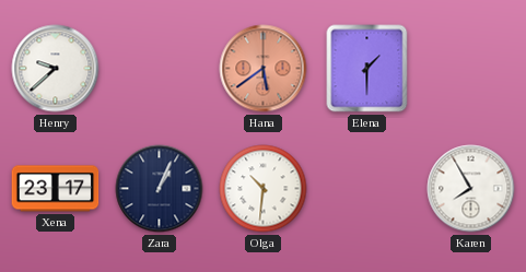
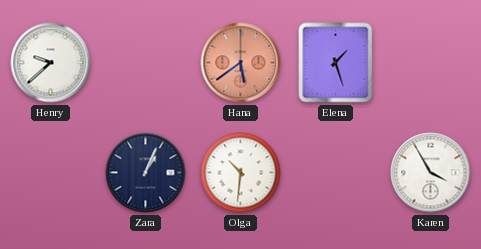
Elena: 1:30 -> 1:27 (336, 63)
Xena: 23:17 -> none (56, 189)
Karen: 7:55 -> 3:55 (431, 173)
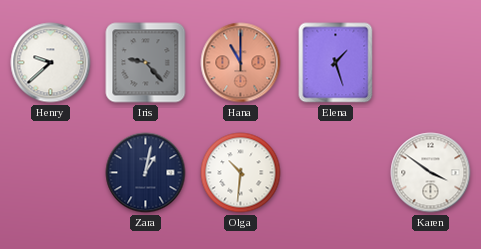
Iris: none -> 9:23 (146, 63)
Hana: 5:39 -> 11:00 (241, 63)
Zara: 1:04 -> 1:02 (146, 173)
Karen: 3:55 -> 3:51 (431, 173)
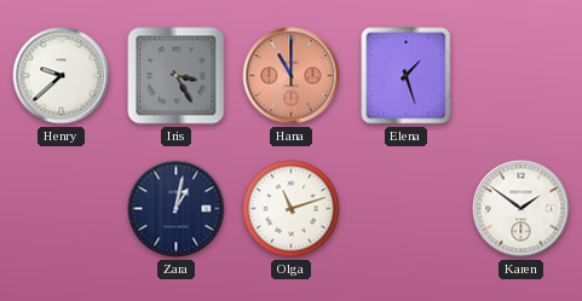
Iris: 9:23 -> 3:25 (177, 76)
Olga: 10:31 -> 11:12 (292, 209)
Karen: 3:51 -> 1:51 (522, 209)
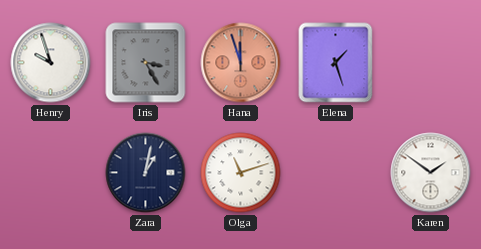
Henry: 9:38 -> 9:57 (51, 63)
Hana: 11:00 -> 11:57 (241, 63)
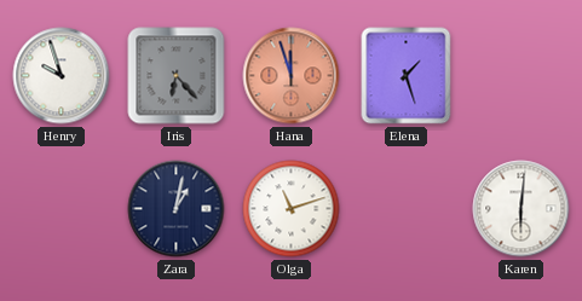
Iris: 3:25 -> 6:23 (177, 76)
Karen: 1:51 -> 6:01 (522, 209)
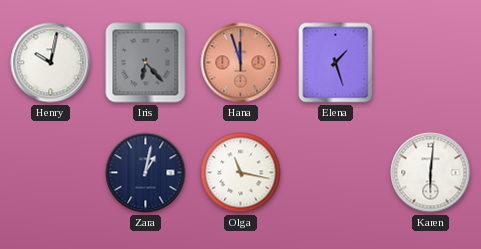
Henry: 9:57 -> 10:02 (51, 63)
Olga: 11:12 -> 11:17 (241, 173)
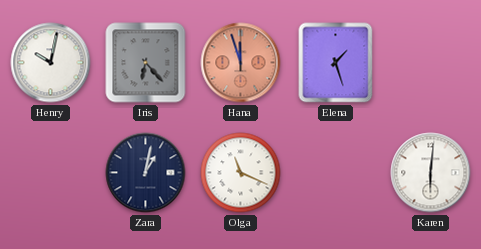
Olga: 11:17 -> 11:19 (241, 173)
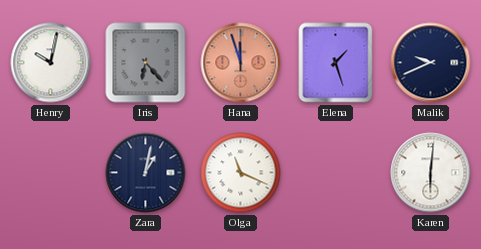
Malik: none -> 9:41 (431, 63)
